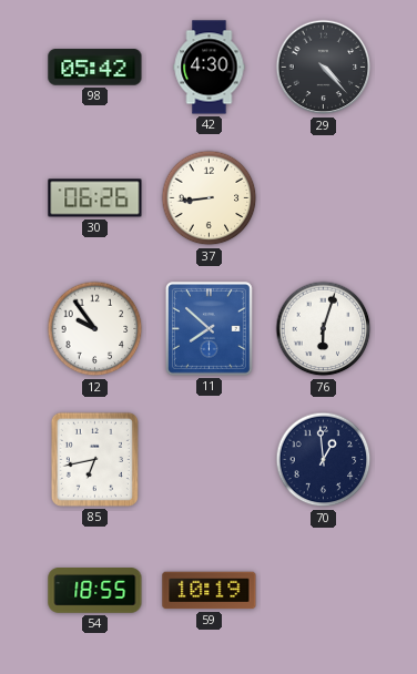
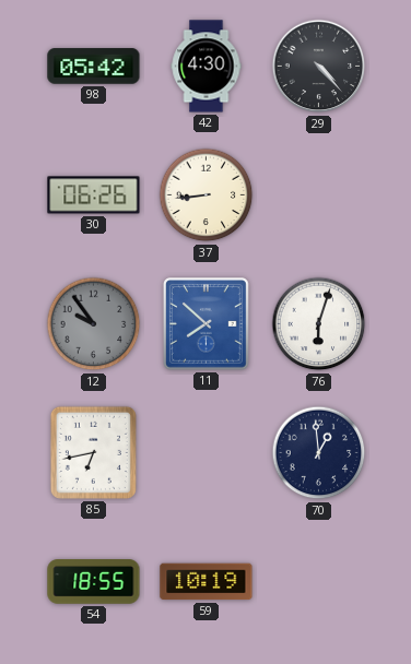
12 dial: white -> grey (94, 324)
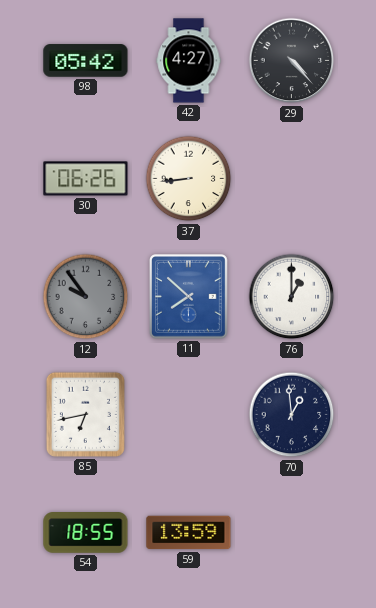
42: 4:30 -> 4:27 (189, 61)
76: 6:03 -> 1:00 (292, 297)
59: 10:19 -> 13:59 (189, 533)
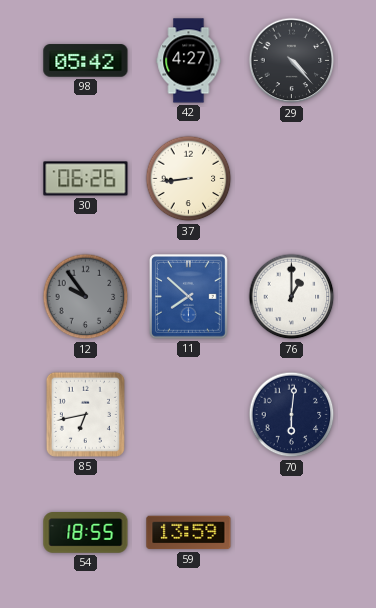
70: 12:59 -> 6:01 (292, 415)
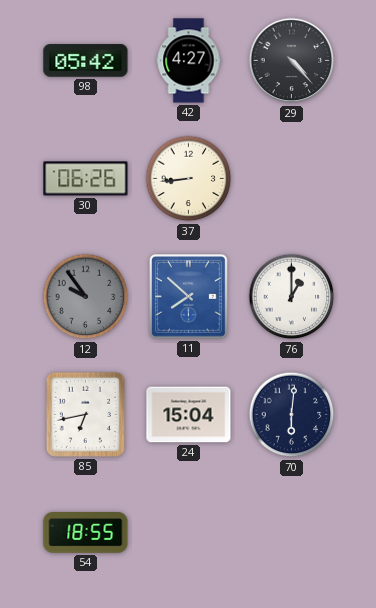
24: none -> 15:04 (189, 415)
59: 13:59 -> none (189, 533)
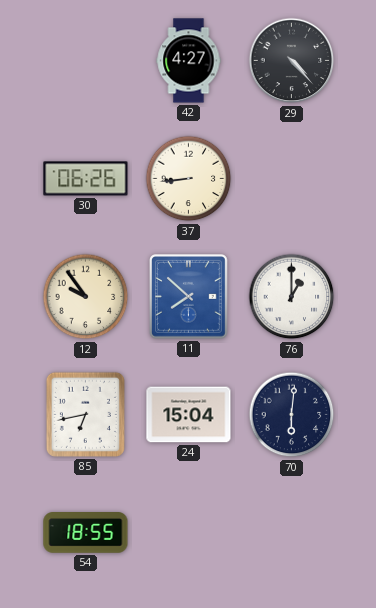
98: 05:42 -> none (86, 61)
12 dial: grey -> cream (86, 297)
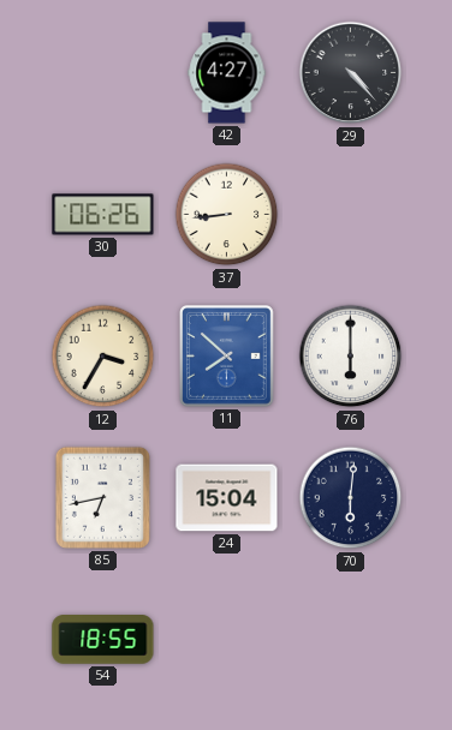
12: 9:54 -> 3:35 (103, 357)
76: 1:00 -> 6:00 (351, 357)
